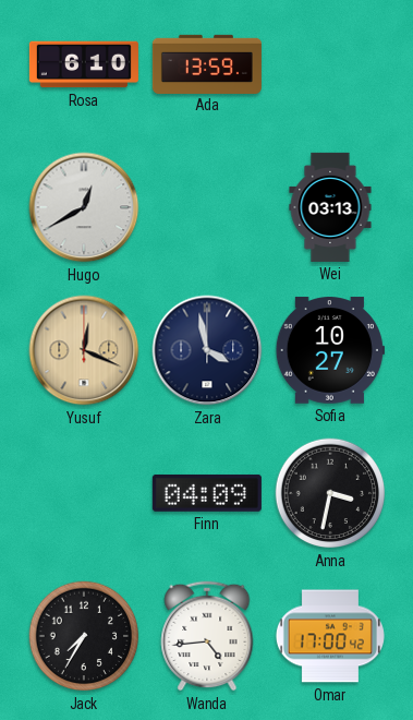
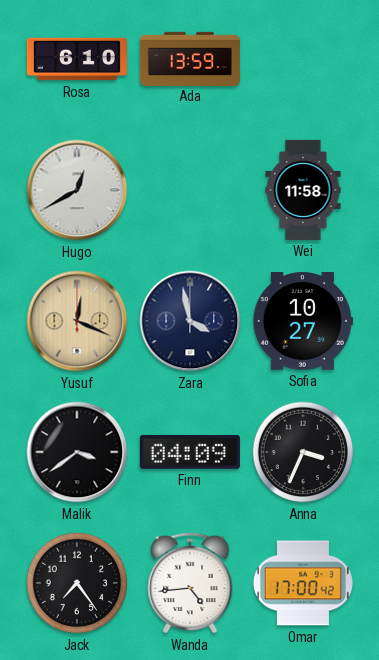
Wei: 03:13 -> 11:58 (303, 190)
Malik: none -> 3:39 (77, 452)
Anna: 3:32 -> 3:34 (303, 452)
Jack: 7:35 -> 7:24 (77, 583)
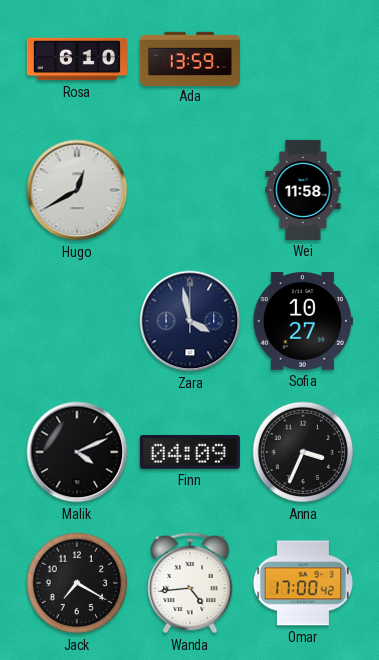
Yusuf: 12:19 -> none (77, 321)
Malik: 3:39 -> 4:11 (77, 452)
Jack: 7:24 -> 7:20 (77, 583)
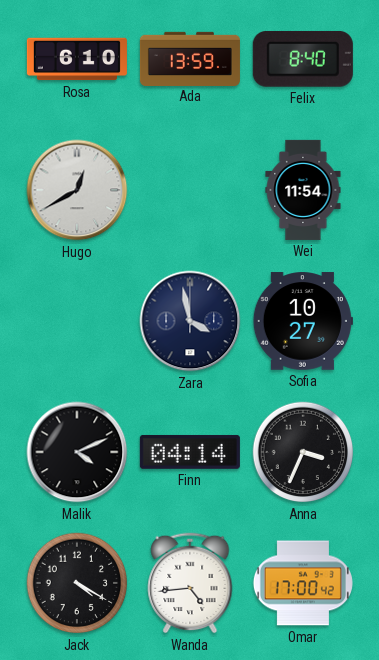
Felix: none -> 8:40 (303, 59)
Wei: 11:58 -> 11:54 (303, 190)
Finn: 04:09 -> 04:14 (190, 452)
Jack: 7:20 -> 4:20 (77, 583)
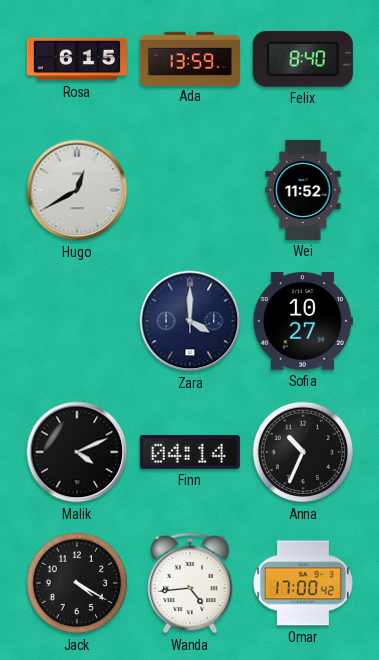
Rosa: 6:10 -> 6:15 (77, 59)
Wei: 11:54 -> 11:52 (303, 190)
Zara: 3:58 -> 4:00 (190, 321)
Anna: 3:34 -> 10:34 (303, 452)
